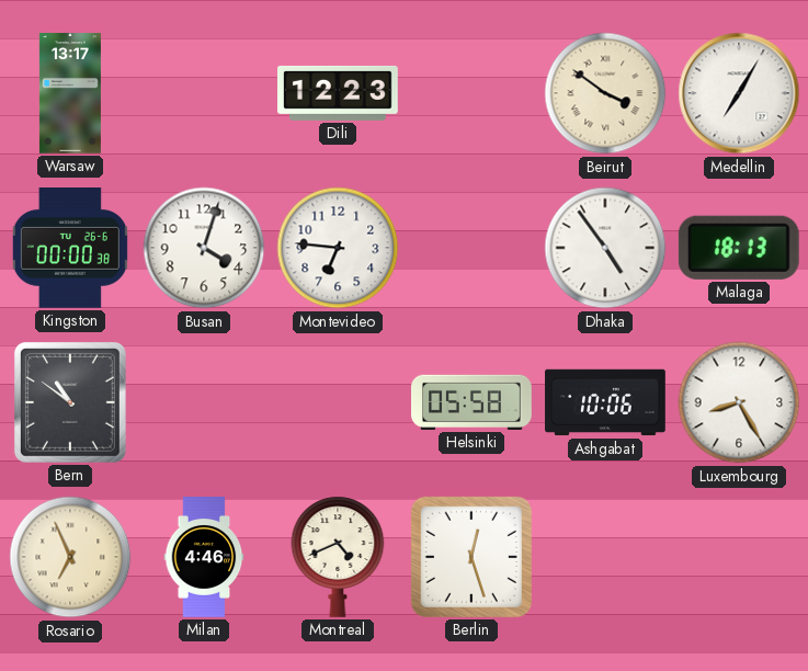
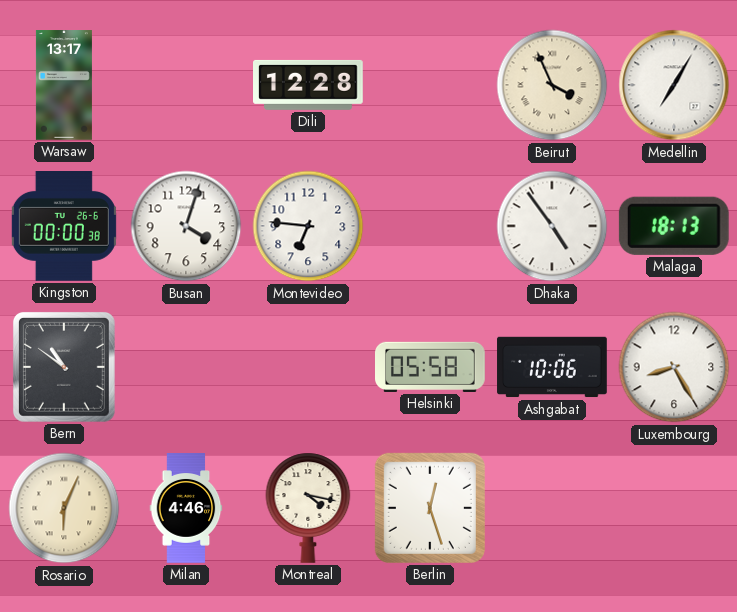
Dili: 12:23 -> 12:28 (309, 85)
Beirut: 3:51 -> 3:56 (552, 85)
Rosario: 6:56 -> 6:04 (64, 508)
Montreal: 4:41 -> 4:17 (308, 508)
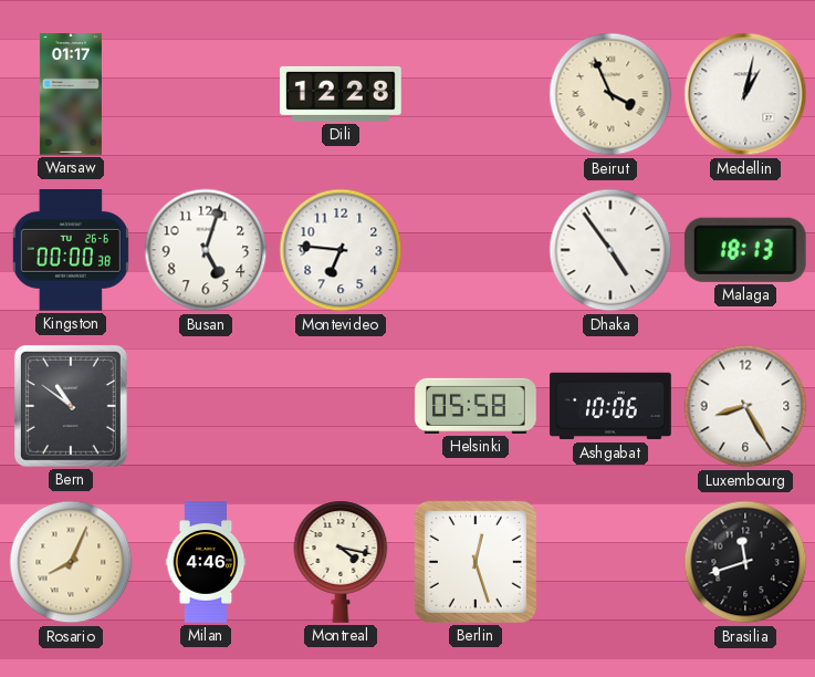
Warsaw: 13:17 -> 01:17 (71, 94)
Medellin: 7:05 -> 1:02 (745, 94)
Busan: 4:03 -> 5:03 (206, 250)
Rosario: 6:04 -> 8:04 (71, 562)
Brasilia: none -> 11:42 (745, 562)
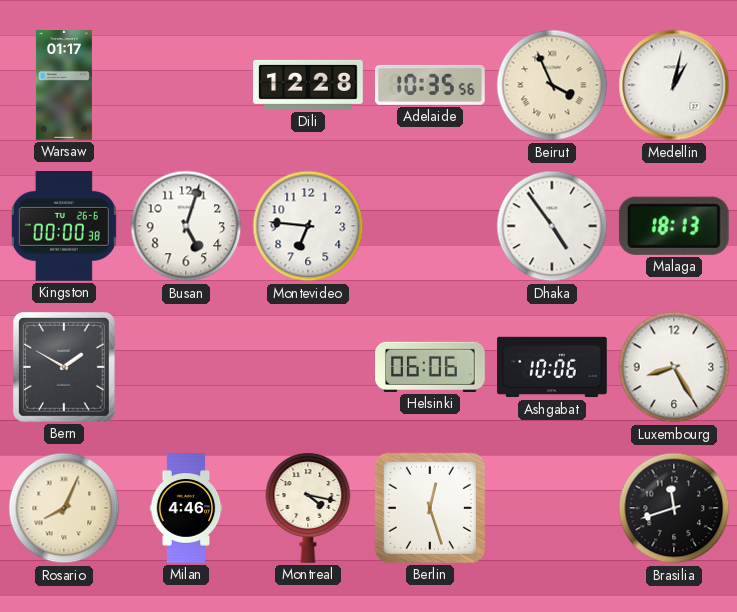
Adelaide: none -> 10:35 (430, 85)
Bern: 10:51 -> 1:50 (64, 367)
Helsinki: 05:58 -> 06:06 (431, 367)
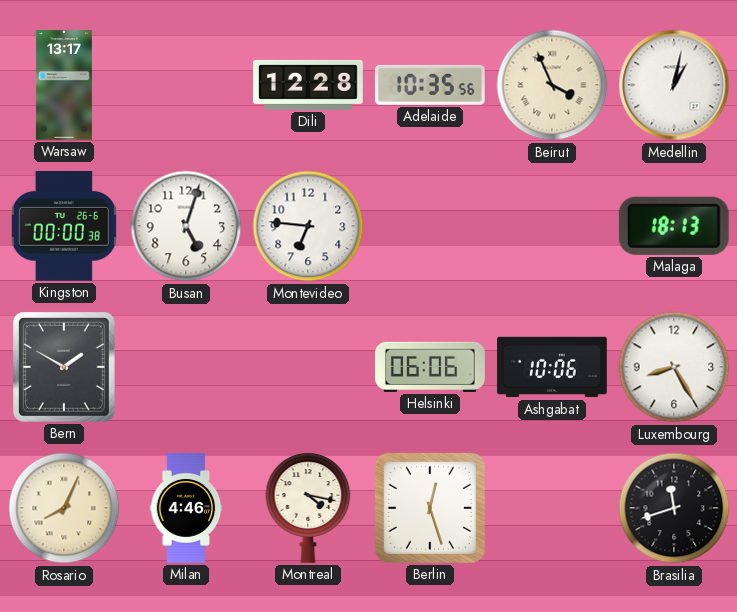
Warsaw: 01:17 -> 13:17 (64, 85)
Dhaka: 4:54 -> none (552, 226)
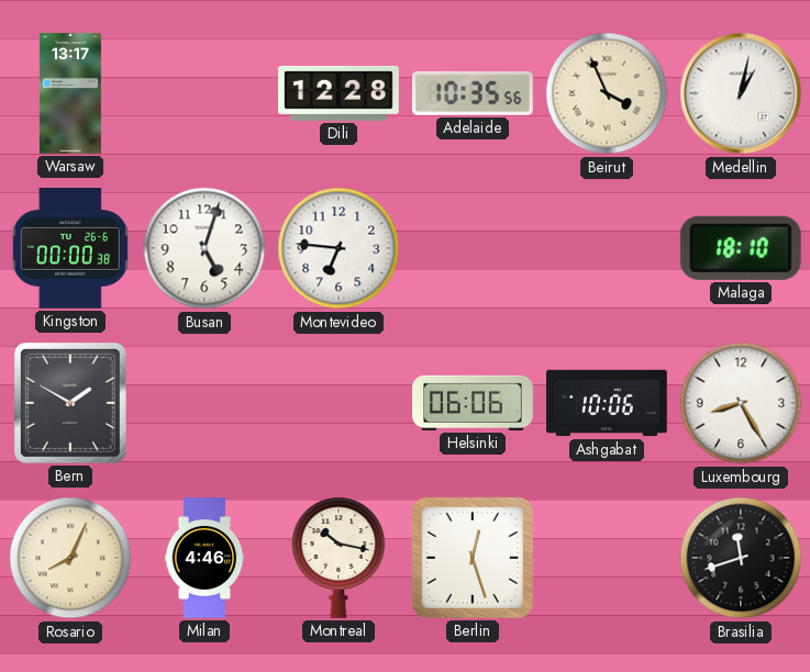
Malaga: 18:13 -> 18:10 (741, 248)
Montreal: 4:17 -> 10:17 (339, 558)
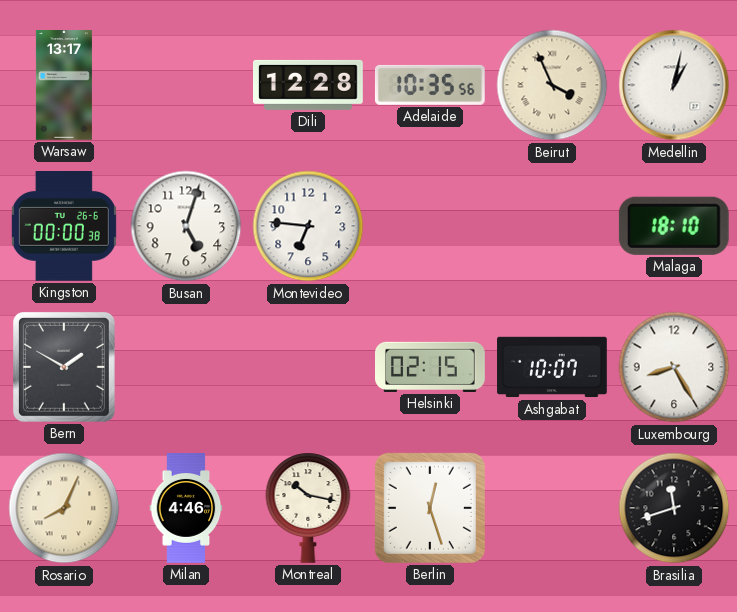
Helsinki: 06:06 -> 02:15 (431, 367)
Ashgabat: 10:06 -> 10:07 (552, 367)
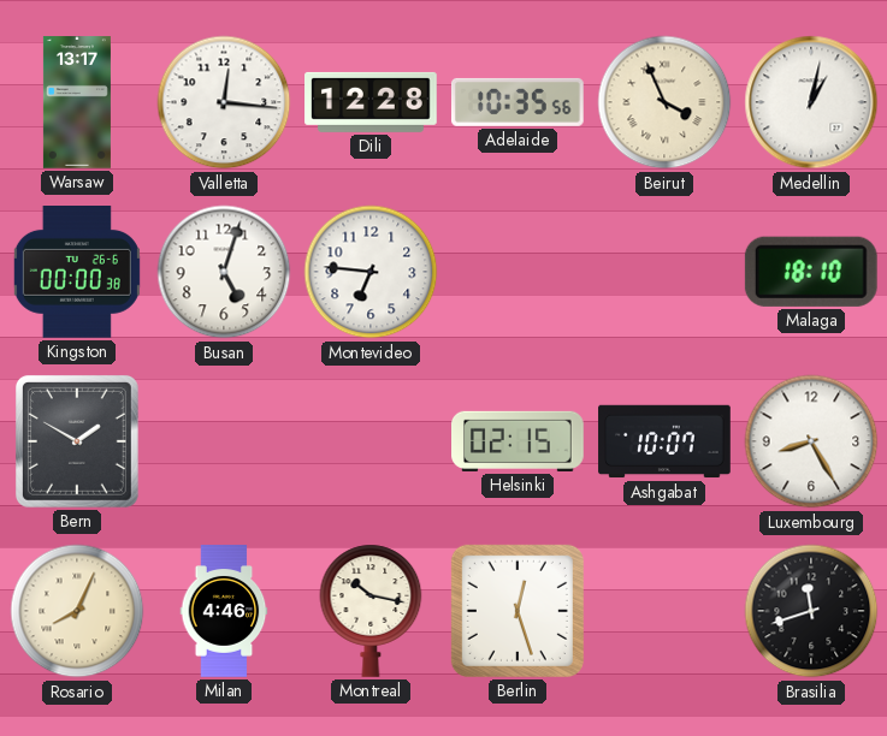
Valletta: none -> 12:16 (224, 102)
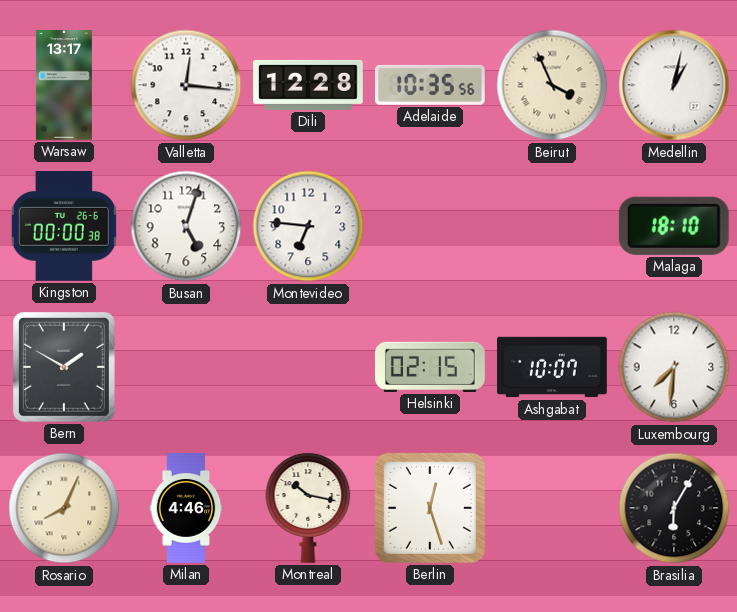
Luxembourg: 8:25 -> 7:31 (674, 367)
Brasilia: 11:42 -> 6:05 (674, 508)
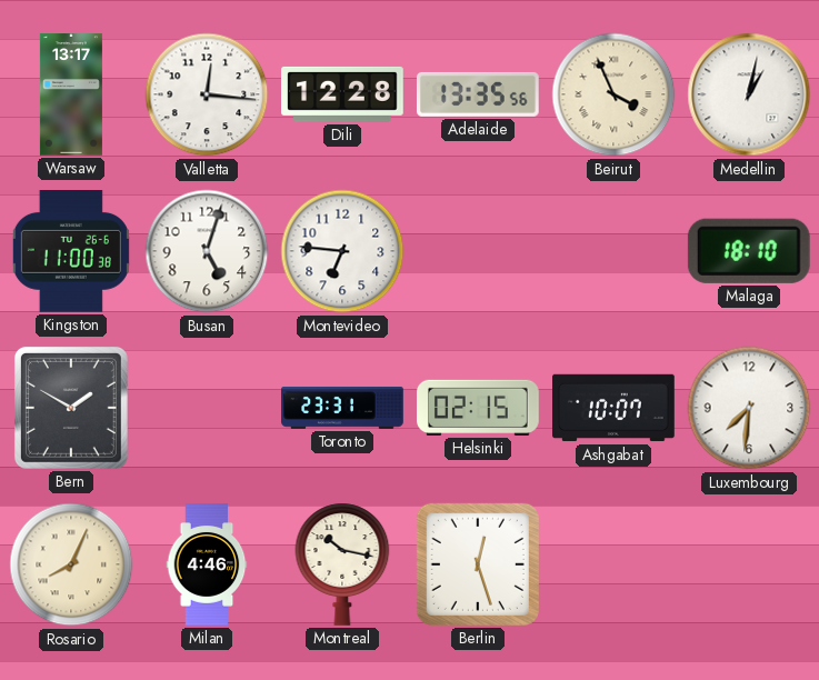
Adelaide: 10:35 -> 13:35 (478, 94)
Kingston: 00:00 -> 11:00 (71, 252)
Toronto: none -> 23:31 (342, 408)
Brasilia: 6:05 -> none (674, 508)
